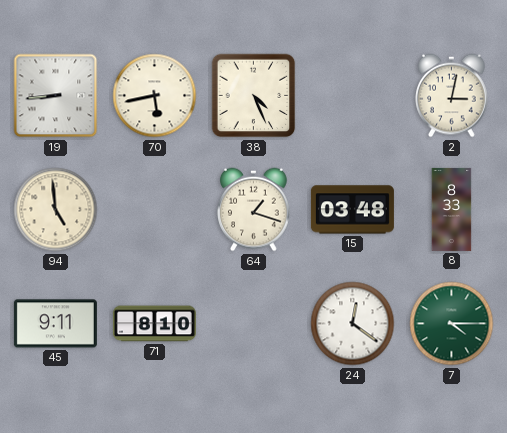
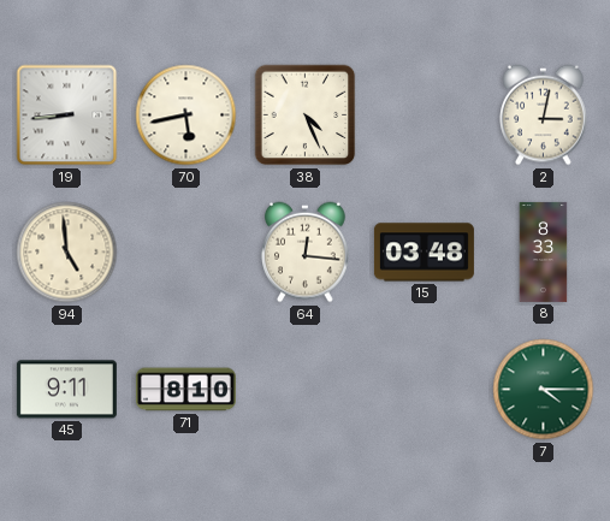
64: 1:18 -> 12:16 (306, 253)
24: 12:21 -> none (353, 324)
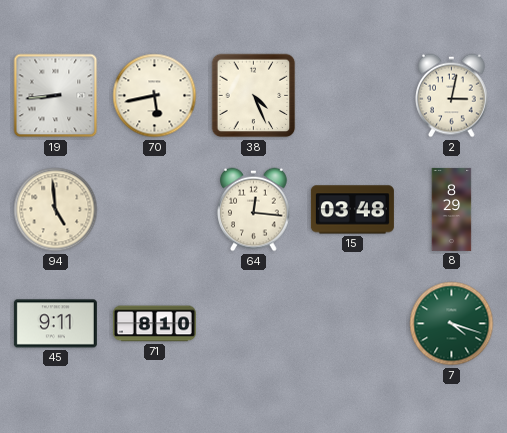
8: 8:33 -> 8:29 (452, 209)
7: 4:15 -> 4:18 (452, 324)
